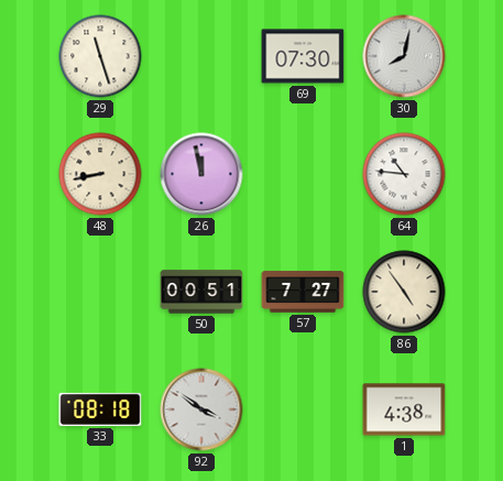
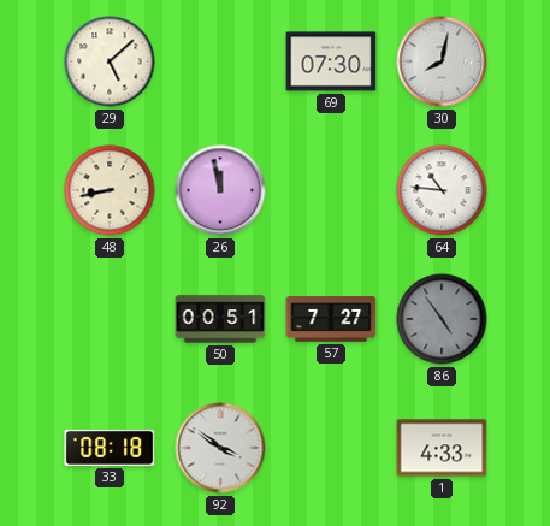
29: 11:27 -> 5:08 (110, 61)
86 dial: cream -> grey (442, 319)
1: 4:38 -> 4:33 (442, 448)
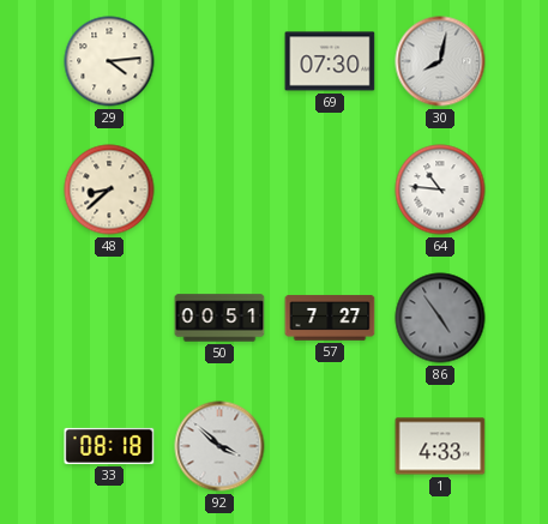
29: 5:08 -> 4:14 (109, 61)
48: 8:43 -> 8:38 (109, 189)
26: 11:58 -> none (220, 190)
92: 3:51 -> 3:52 (219, 446)
